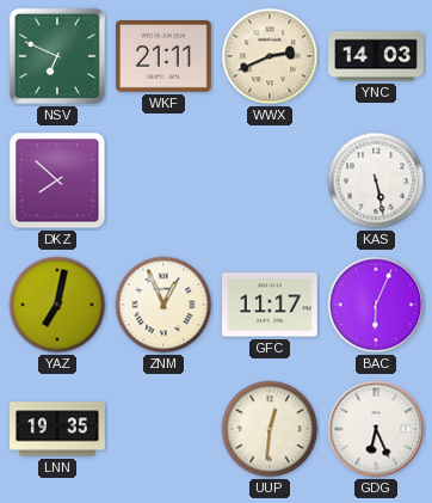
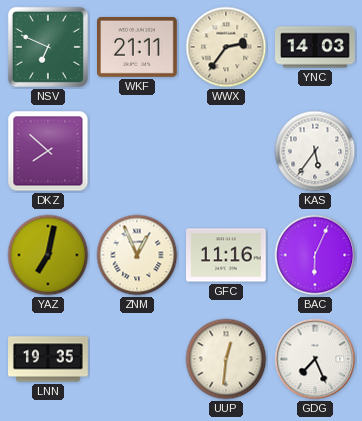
WWX: 2:41 -> 2:36 (226, 47)
KAS: 5:28 -> 5:36 (315, 151)
GFC: 11:17 -> 11:16 (227, 255)
GDG: 6:26 -> 7:26 (315, 359)
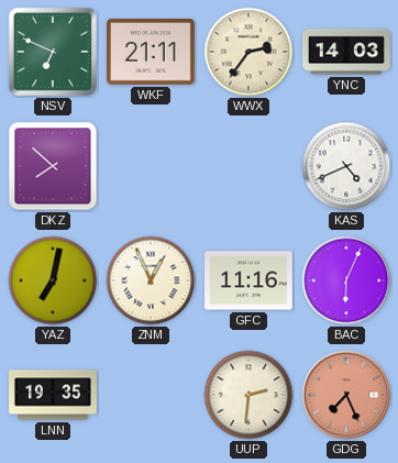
KAS: 5:36 -> 4:41 (346, 166)
UUP: 12:31 -> 2:31 (248, 395)
GDG dial: white -> salmon (346, 395)
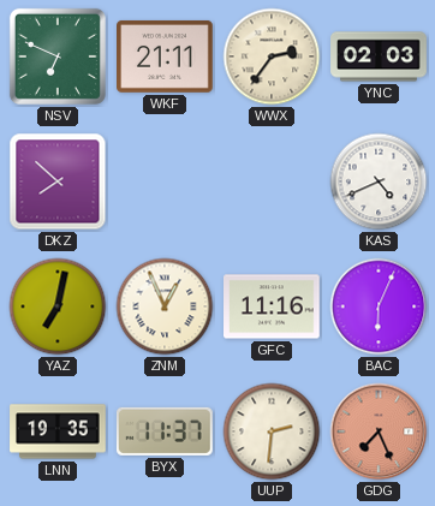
YNC: 14:03 -> 02:03 (379, 56)
BYX: none -> 11:37 (165, 431)
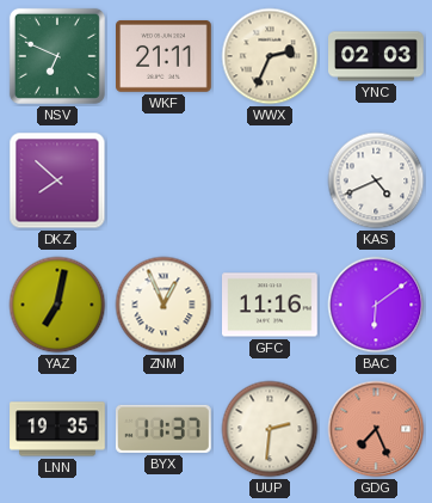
WWX: 2:36 -> 2:34 (270, 56)
BAC: 6:04 -> 6:09 (376, 305)
